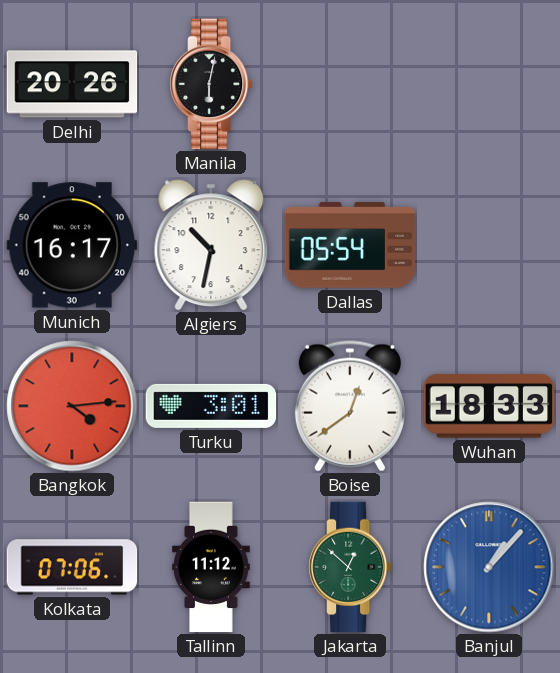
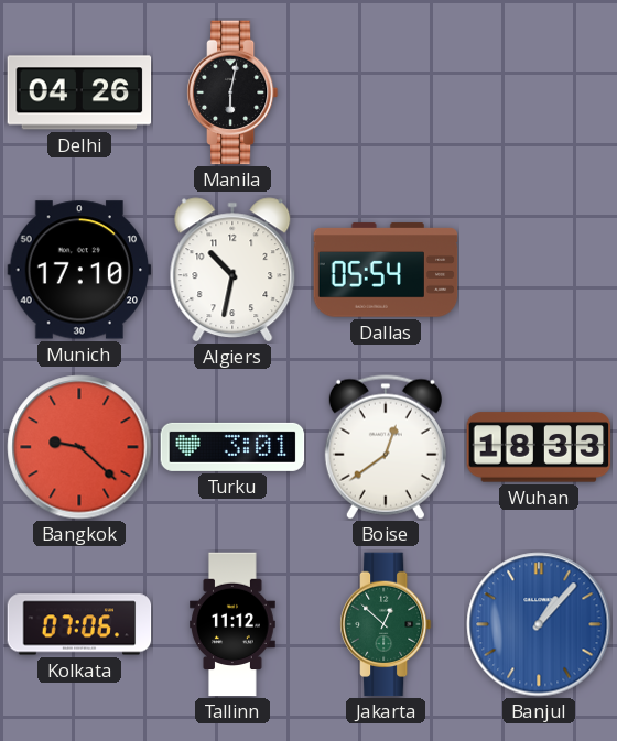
Delhi: 20:26 -> 04:26 (79, 92)
Munich: 16:17 -> 17:10 (79, 270)
Bangkok: 4:14 -> 9:22 (79, 447)
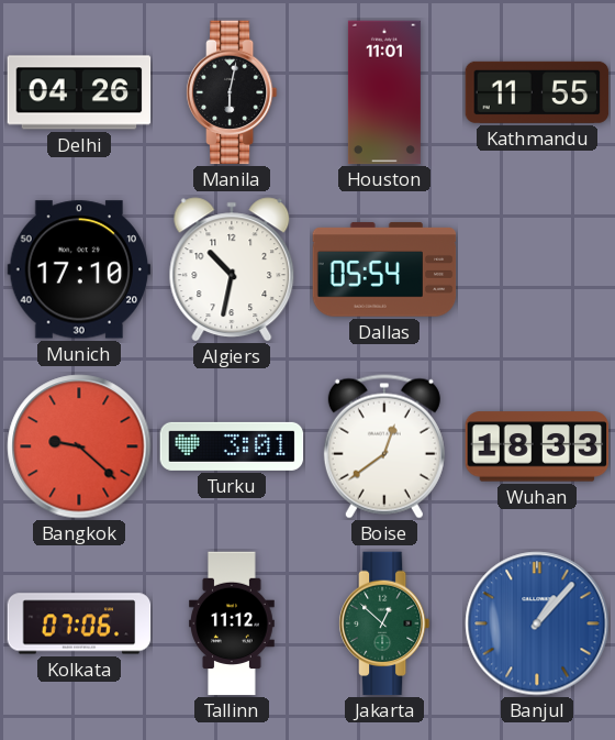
Houston: none -> 11:01 (384, 92)
Kathmandu: none -> 11:55 (537, 92)
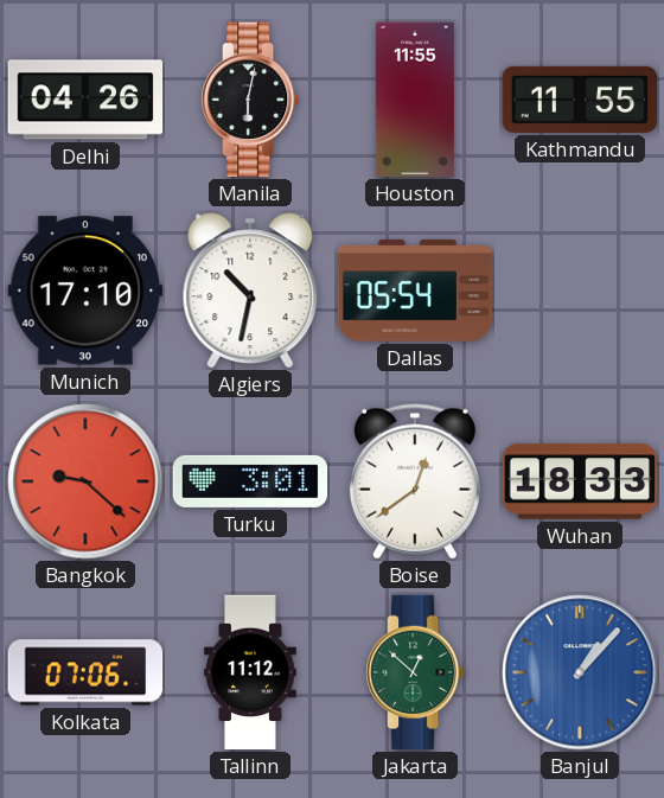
Houston: 11:01 -> 11:55 (415, 100)
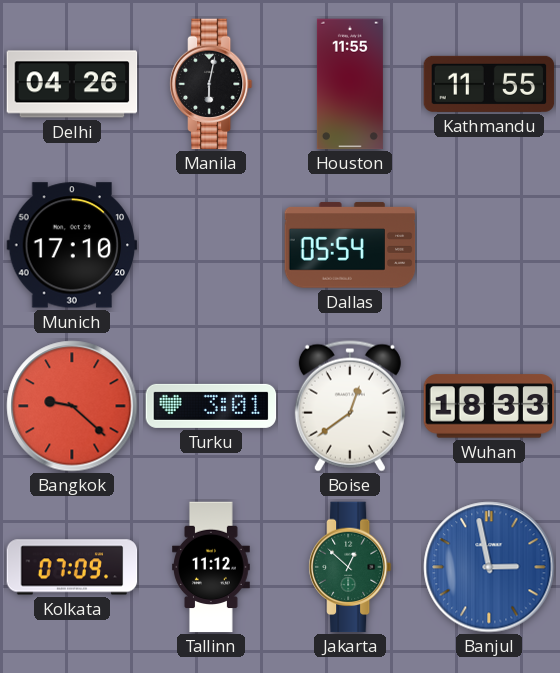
Algiers: 10:32 -> none (250, 291)
Kolkata: 07:06 -> 07:09 (72, 567)
Banjul: 1:07 -> 2:58 (489, 567)
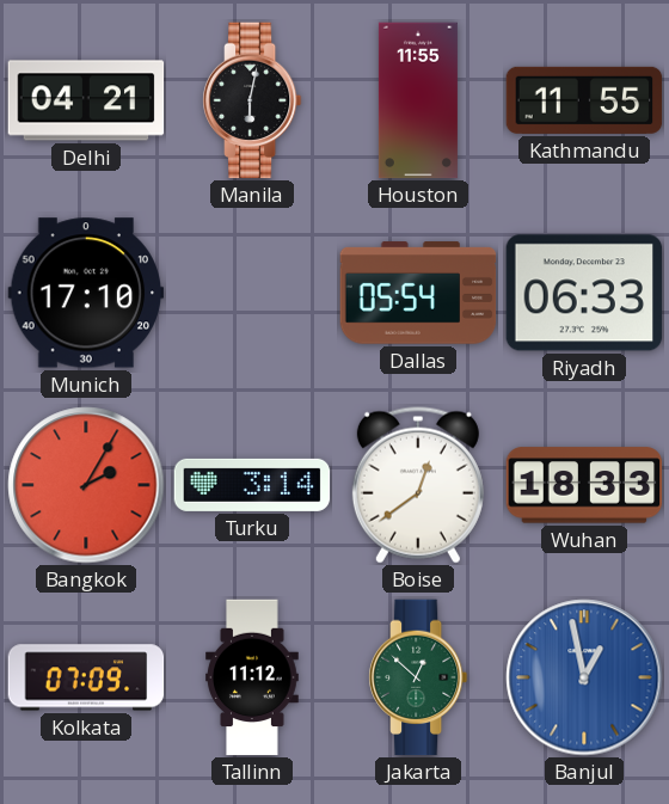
Delhi: 04:26 -> 04:21 (86, 100)
Riyadh: none -> 06:33 (584, 293)
Bangkok: 9:22 -> 2:05 (86, 485)
Turku: 3:01 -> 3:14 (252, 485)
Banjul: 2:58 -> 12:58 (584, 677)
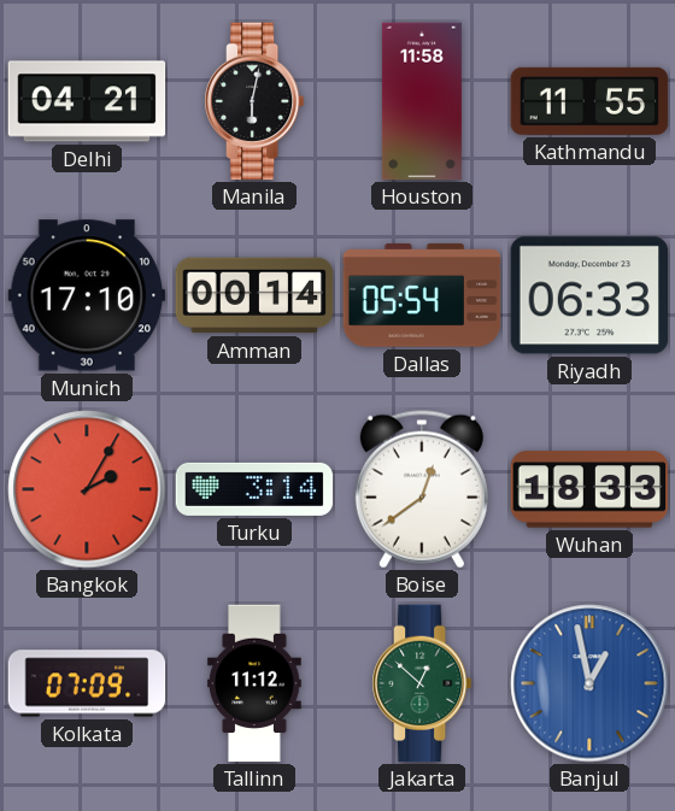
Houston: 11:55 -> 11:58 (422, 101)
Amman: none -> 00:14 (254, 295)
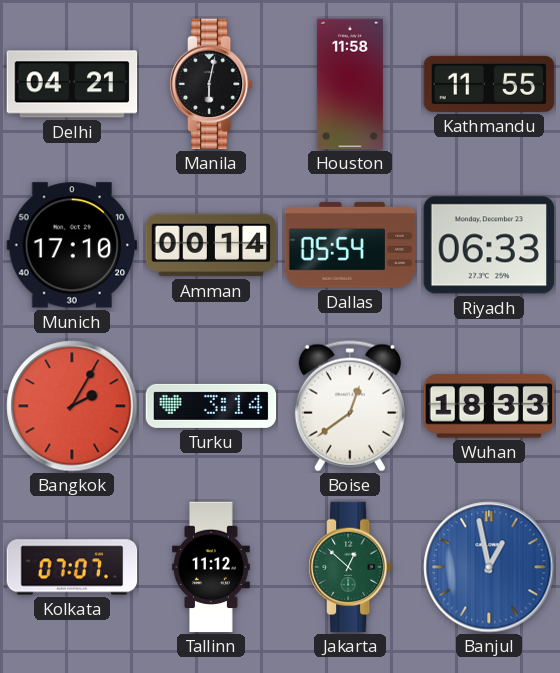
Kolkata: 07:09 -> 07:07 (72, 567)
